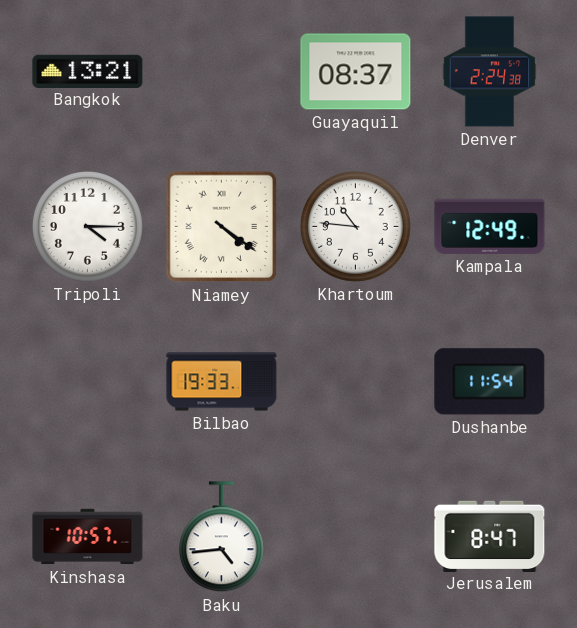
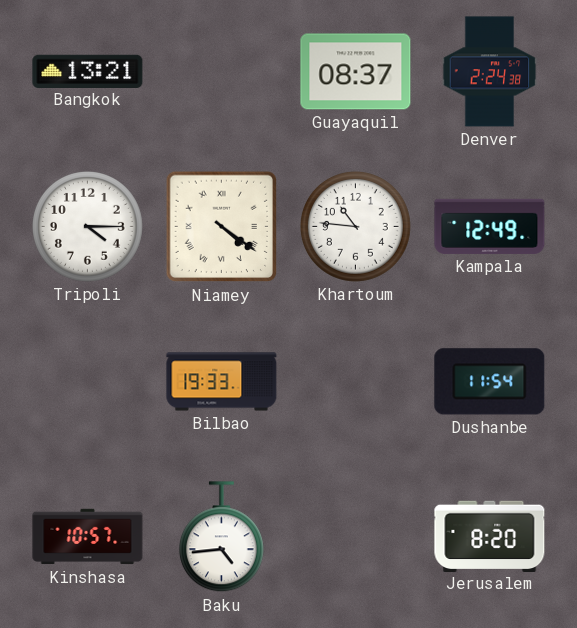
Jerusalem: 8:47 -> 8:20 (490, 536)
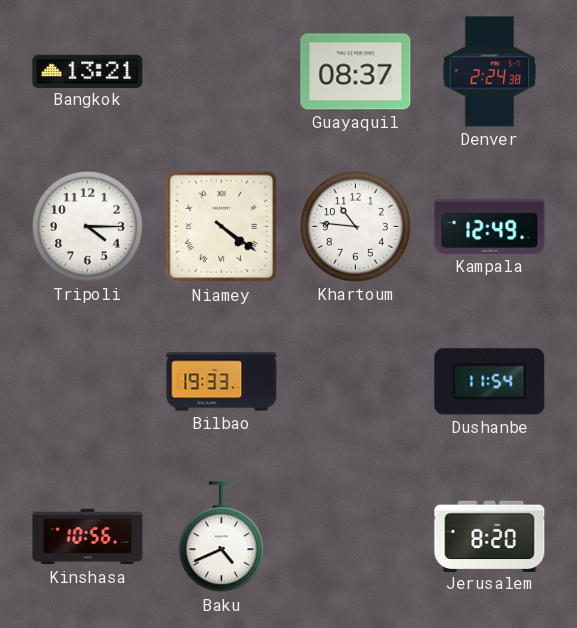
Kinshasa: 10:57 -> 10:56 (88, 537)
Baku: 4:44 -> 4:41 (221, 537)
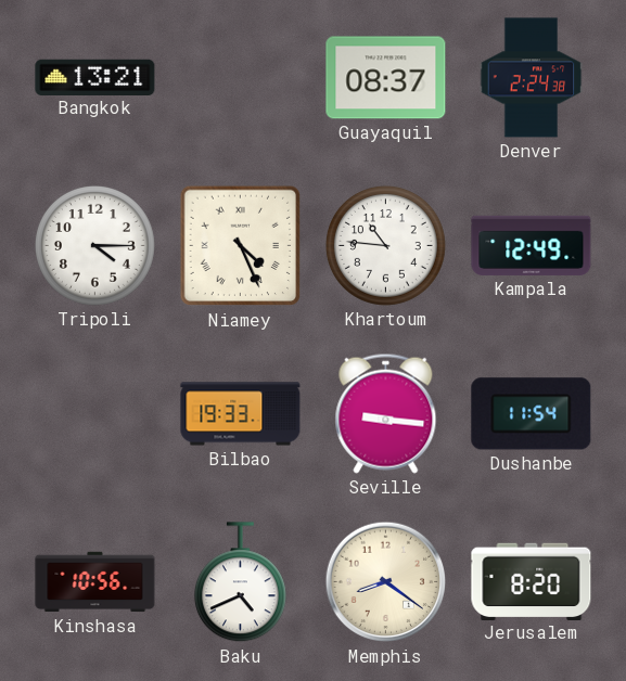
Niamey: 4:21 -> 4:26 (241, 246)
Seville: none -> 9:16 (386, 413)
Memphis: none -> 8:21 (386, 582)
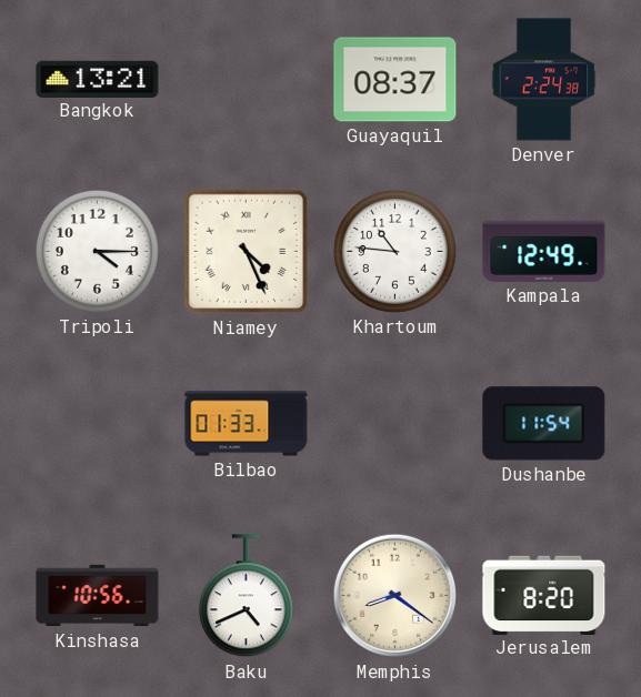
Bilbao: 19:33 -> 01:33 (247, 424)
Seville: 9:16 -> none (386, 413)
